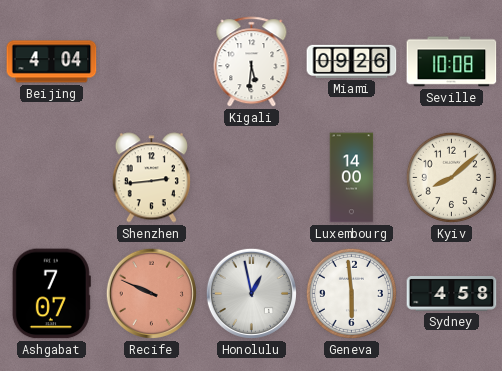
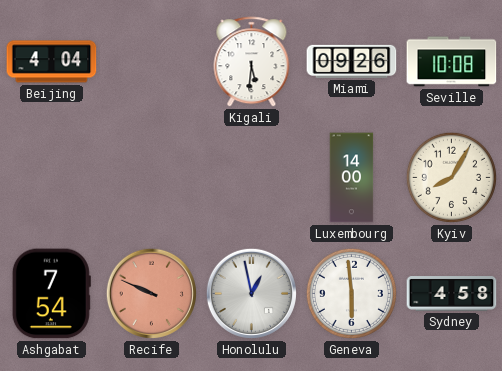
Shenzhen: 2:44 -> none (151, 178)
Kyiv: 8:08 -> 8:05 (451, 177)
Ashgabat: 7:07 -> 7:54 (51, 294)
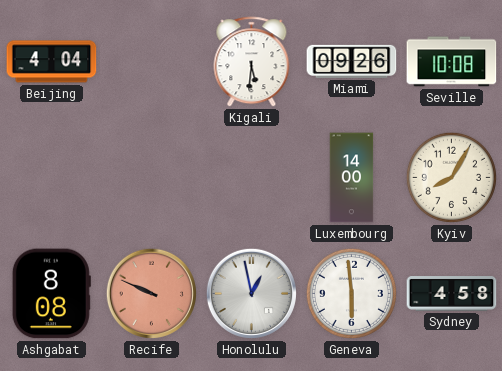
Ashgabat: 7:54 -> 8:08 (51, 294)
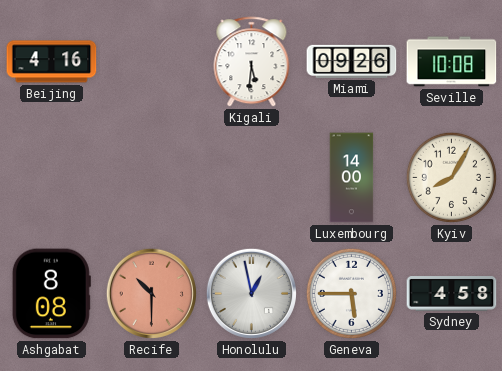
Beijing: 4:04 -> 4:16 (52, 62)
Recife: 9:49 -> 10:30 (151, 293)
Geneva: 5:59 -> 5:45 (351, 293)
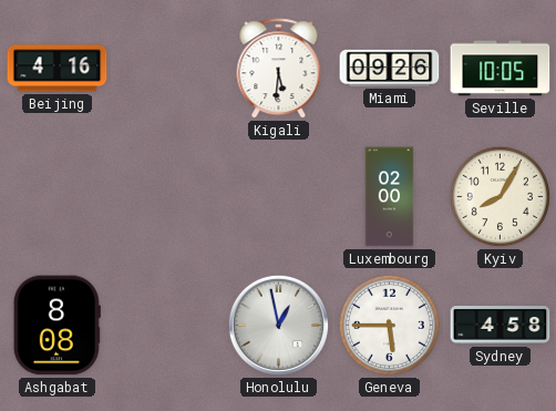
Seville: 10:08 -> 10:05 (501, 69)
Luxembourg: 14:00 -> 02:00 (390, 197)
Recife: 10:30 -> none (151, 293)
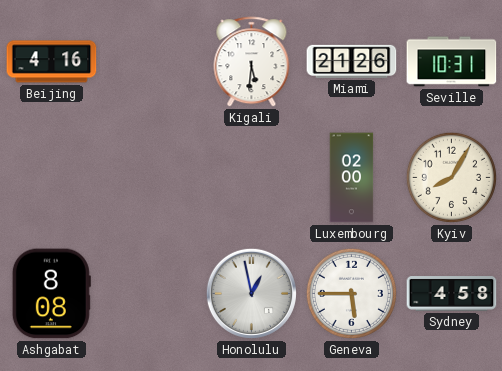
Miami: 09:26 -> 21:26 (352, 61)
Seville: 10:05 -> 10:31 (452, 62)
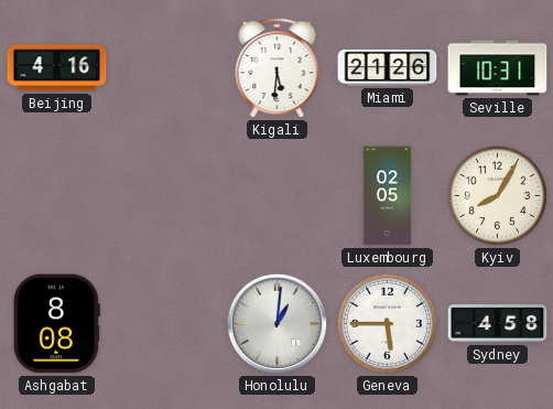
Luxembourg: 02:00 -> 02:05 (388, 196)
Honolulu: 12:58 -> 1:01 (276, 323)
